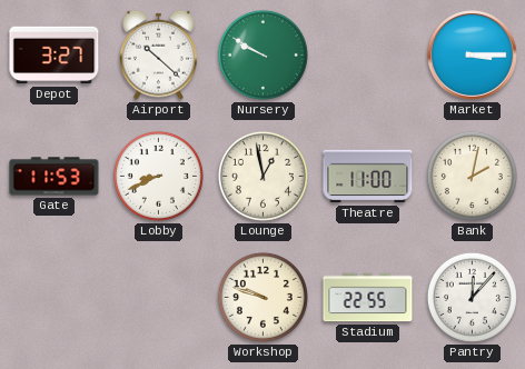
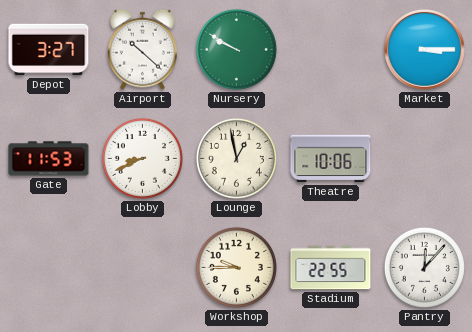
Theatre: 11:00 -> 10:06 (331, 159)
Bank: 2:02 -> none (472, 176)
Workshop: 9:48 -> 9:45 (236, 267)
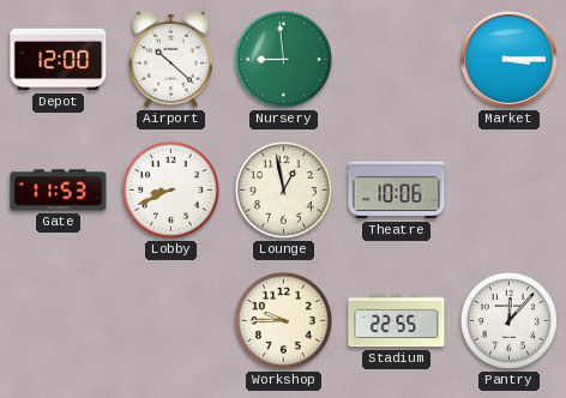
Depot: 3:27 -> 12:00 (59, 60)
Nursery: 9:50 -> 8:59 (283, 59)
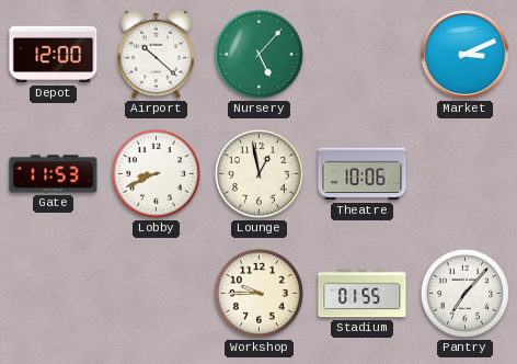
Nursery: 8:59 -> 5:07 (258, 54)
Market: 3:15 -> 3:11 (466, 55)
Stadium: 22:55 -> 01:55 (363, 294)
Pantry: 12:07 -> 7:07 (464, 293)
